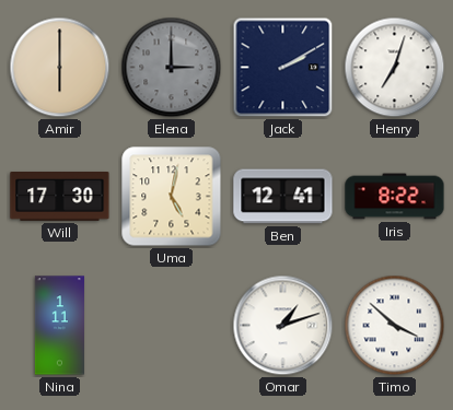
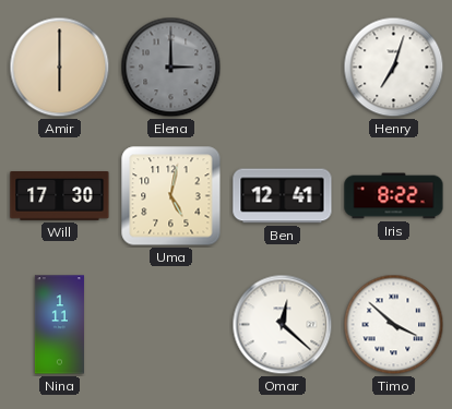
Jack: 2:10 -> none (283, 68)
Omar: 1:12 -> 12:22 (283, 325)
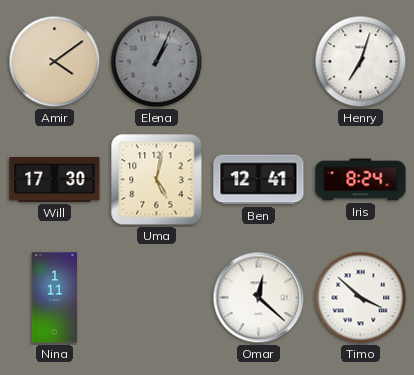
Amir: 6:00 -> 4:09 (55, 62)
Elena: 3:00 -> 1:04 (157, 62)
Iris: 8:22 -> 8:24 (361, 180)
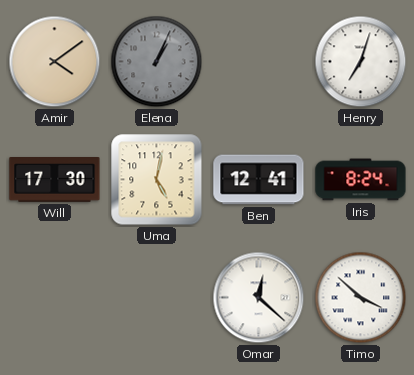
Nina: 1:11 -> none (54, 298)
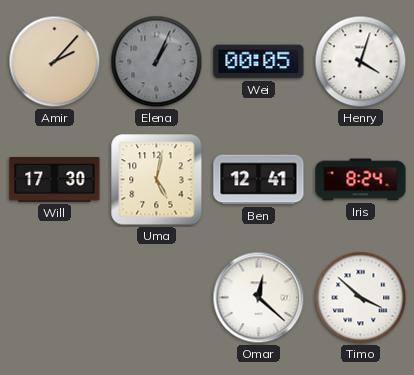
Amir: 4:09 -> 2:07 (55, 62)
Wei: none -> 00:05 (259, 62)
Henry: 7:03 -> 4:03 (361, 62)
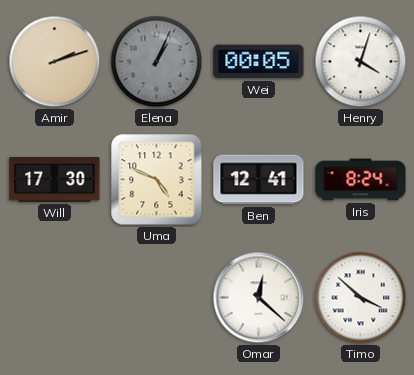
Amir: 2:07 -> 2:12 (55, 62)
Uma: 5:02 -> 4:49 (157, 180)
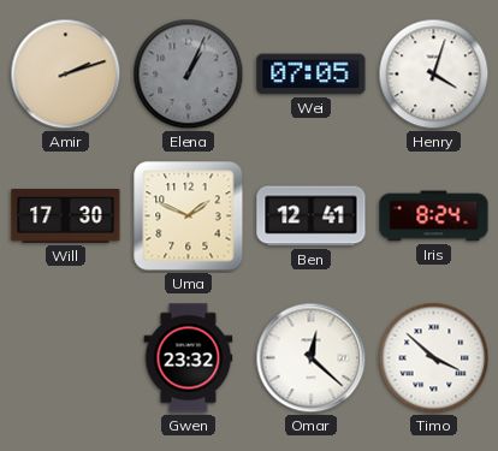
Wei: 00:05 -> 07:05 (312, 75)
Uma: 4:49 -> 1:49 (189, 216)
Gwen: none -> 23:32 (189, 358)
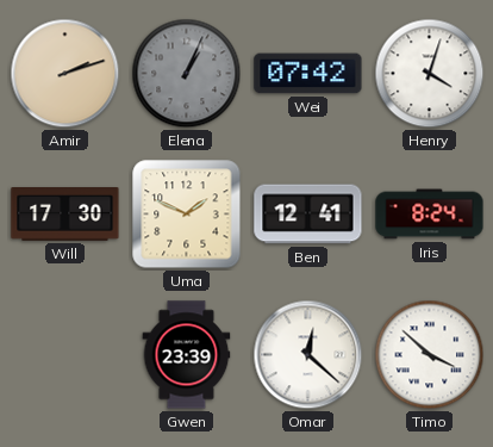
Wei: 07:05 -> 07:42 (308, 74)
Gwen: 23:32 -> 23:39 (187, 355)
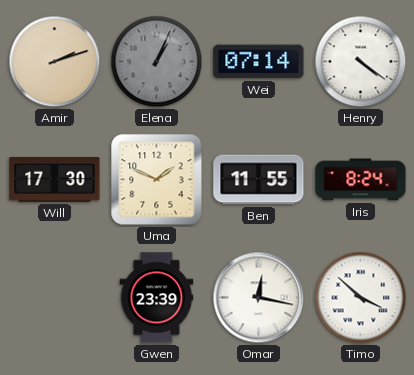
Wei: 07:42 -> 07:14 (259, 62)
Henry: 4:03 -> 4:21 (361, 62)
Ben: 12:41 -> 11:55 (259, 180)
Omar: 12:22 -> 12:17 (259, 298)
